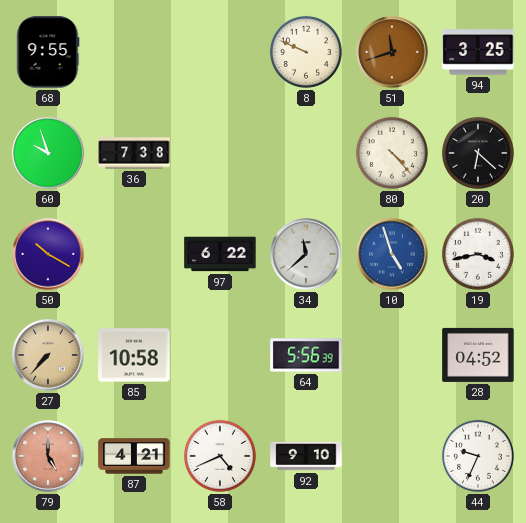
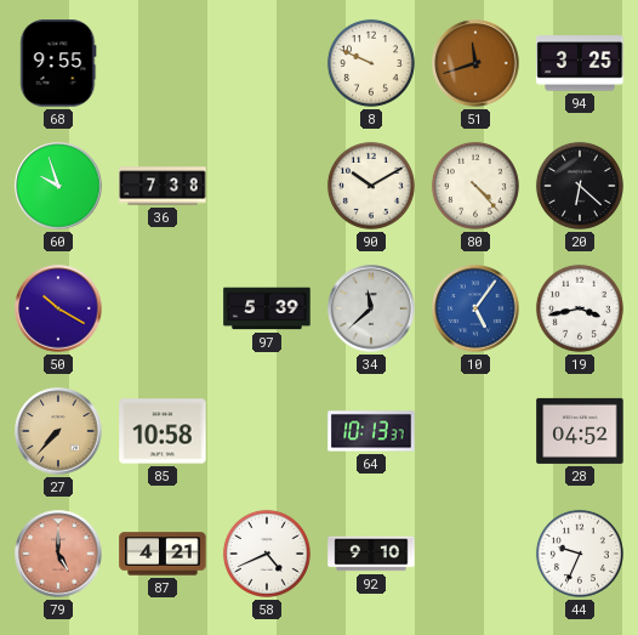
90: none -> 10:10 (371, 186)
97: 6:22 -> 5:39 (267, 308)
10: 4:57 -> 5:06 (475, 308)
64: 5:56 -> 10:13 (371, 431)
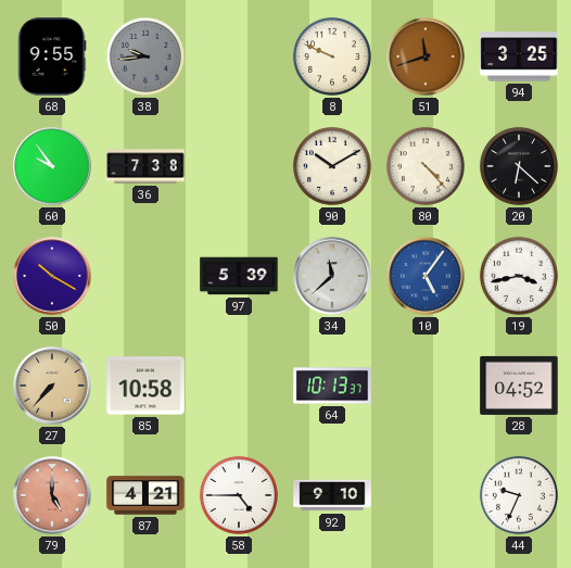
38: none -> 9:44 (145, 56)
60: 9:57 -> 9:54 (52, 166)
58: 4:41 -> 4:45 (239, 495)
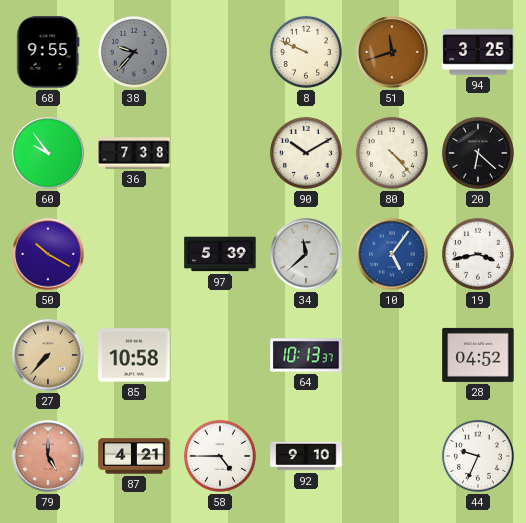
38: 9:44 -> 9:37 (134, 52)
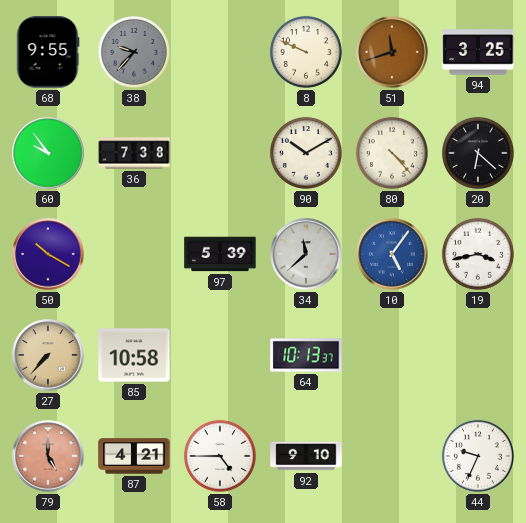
28: 04:52 -> none (478, 355)
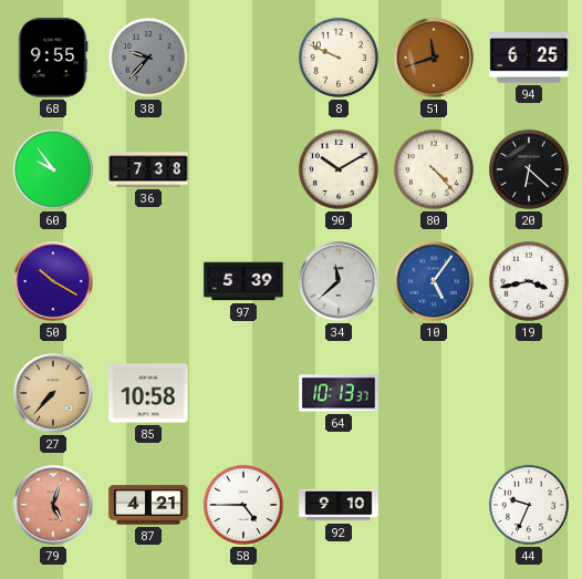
94: 3:25 -> 6:25 (529, 58)
79: 5:00 -> 5:03 (53, 505)
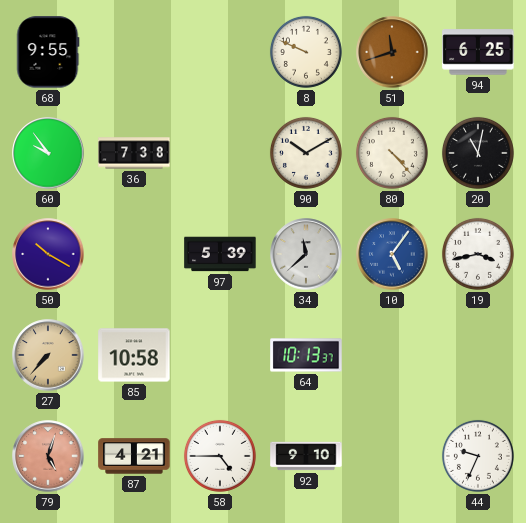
38: 9:37 -> none (148, 58)
20: 6:22 -> 11:02 (478, 153)
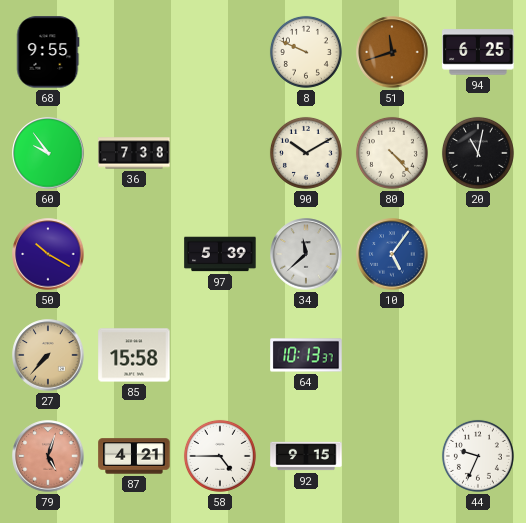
19: 3:43 -> none (478, 254)
85: 10:58 -> 15:58 (134, 355)
92: 9:10 -> 9:15 (306, 456)
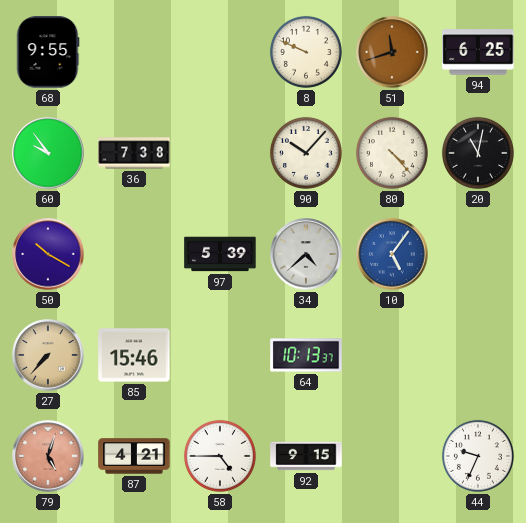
90: 10:10 -> 10:07 (306, 153)
34: 11:38 -> 4:38 (306, 254)
85: 15:58 -> 15:46 (134, 355)
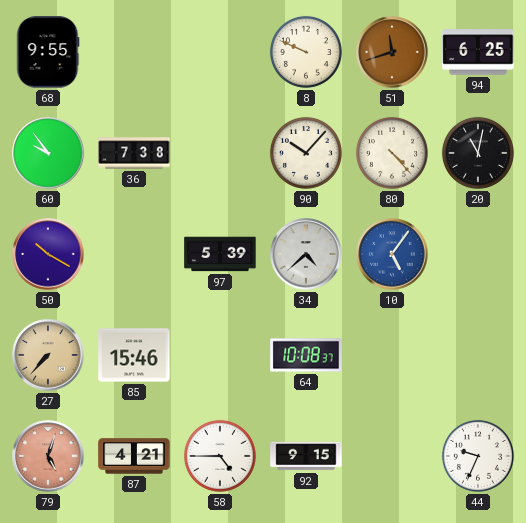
64: 10:13 -> 10:08 (306, 355)
